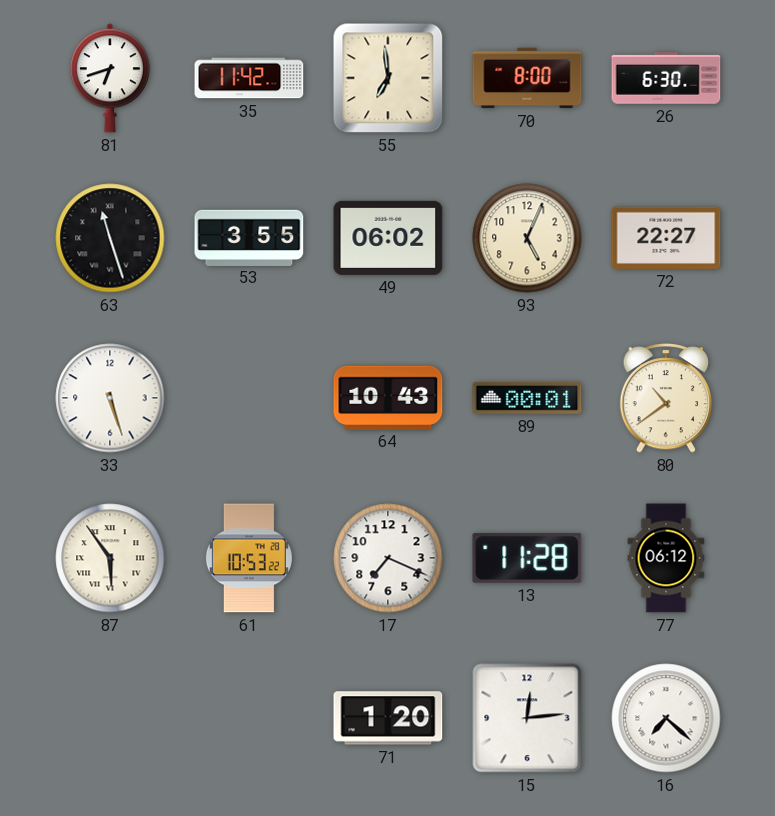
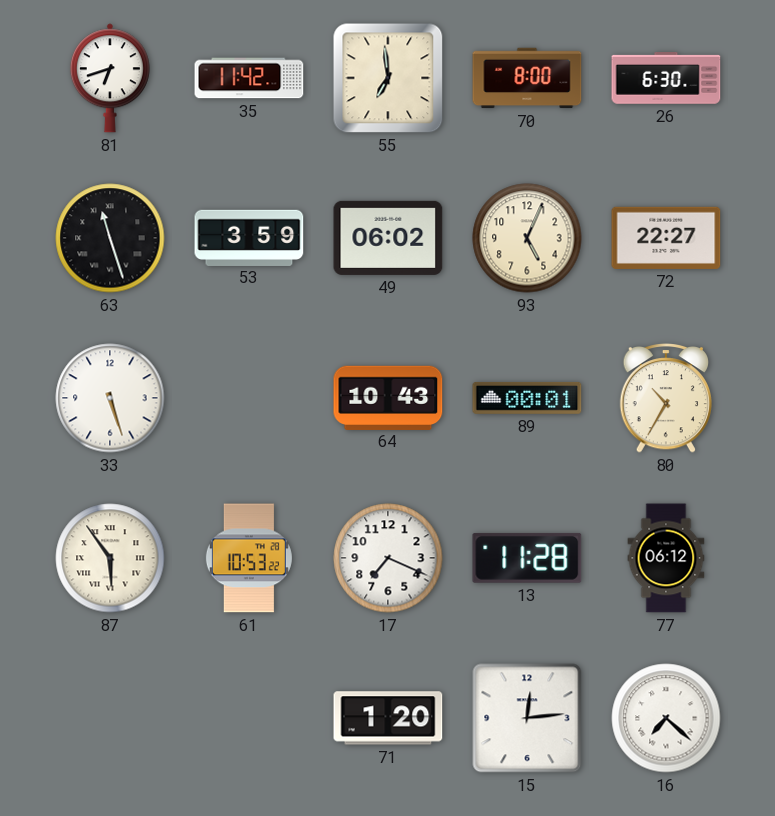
53: 3:55 -> 3:59 (249, 237)
80: 10:39 -> 10:35 (665, 399)
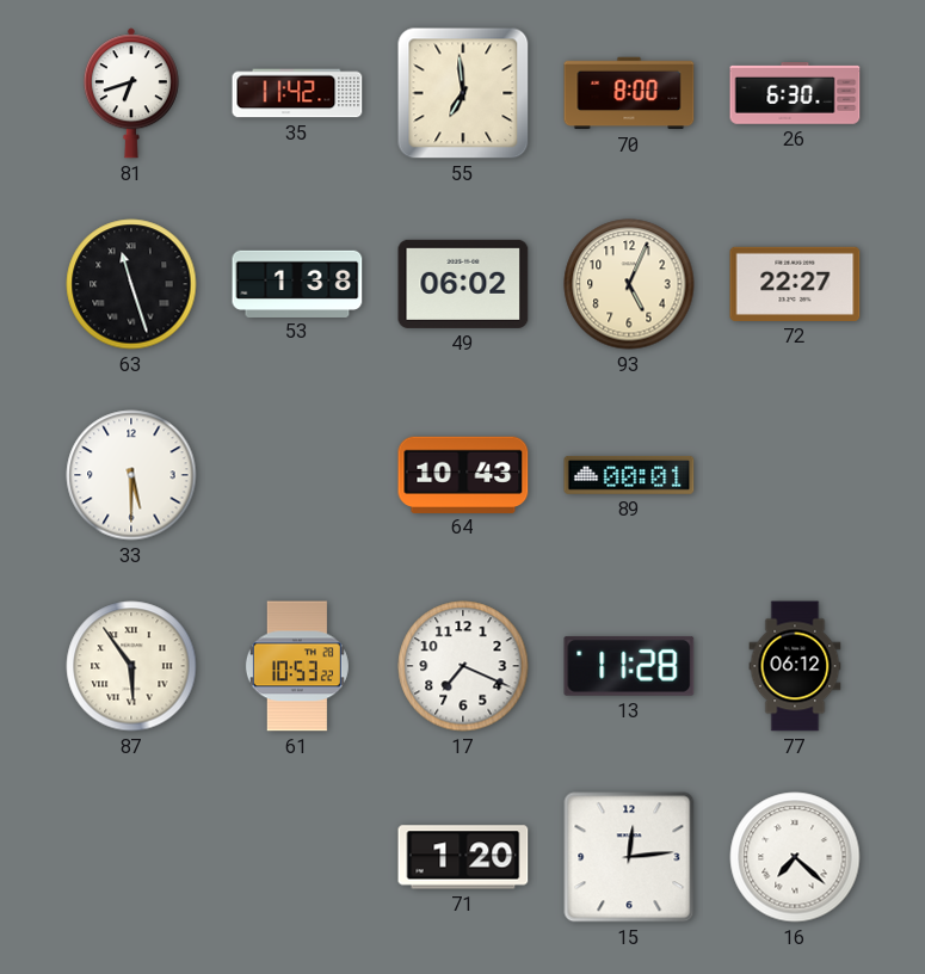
53: 3:59 -> 1:38 (297, 283)
33: 5:27 -> 5:30 (131, 475)
80: 10:35 -> none (665, 399)
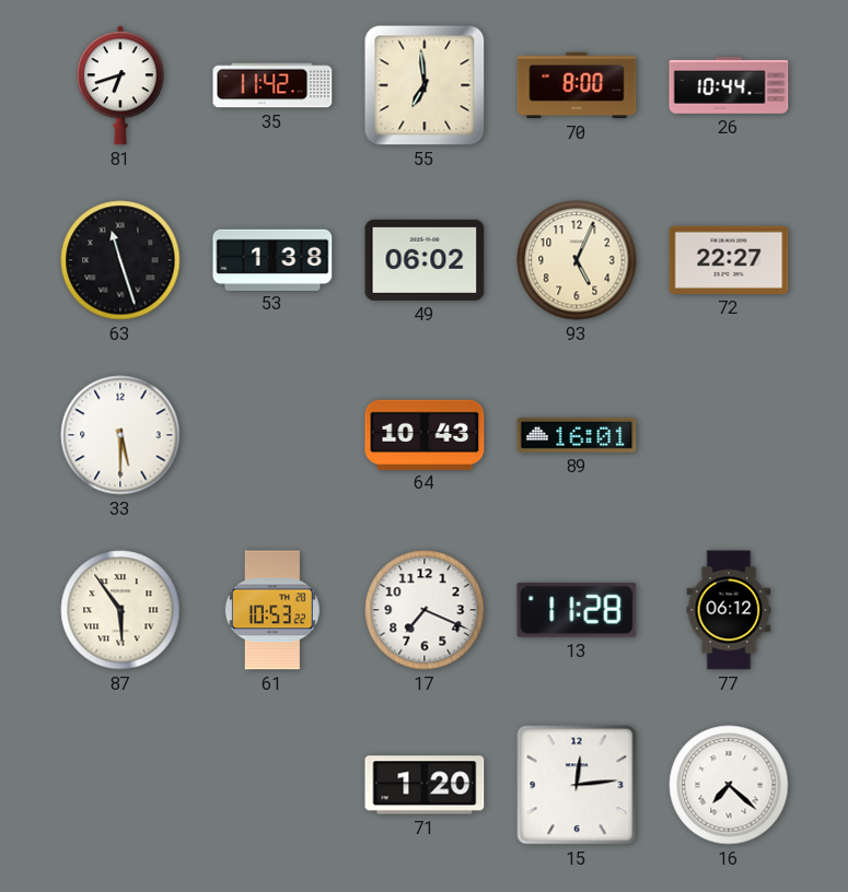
26: 6:30 -> 10:44 (729, 86)
89: 00:01 -> 16:01 (577, 435)
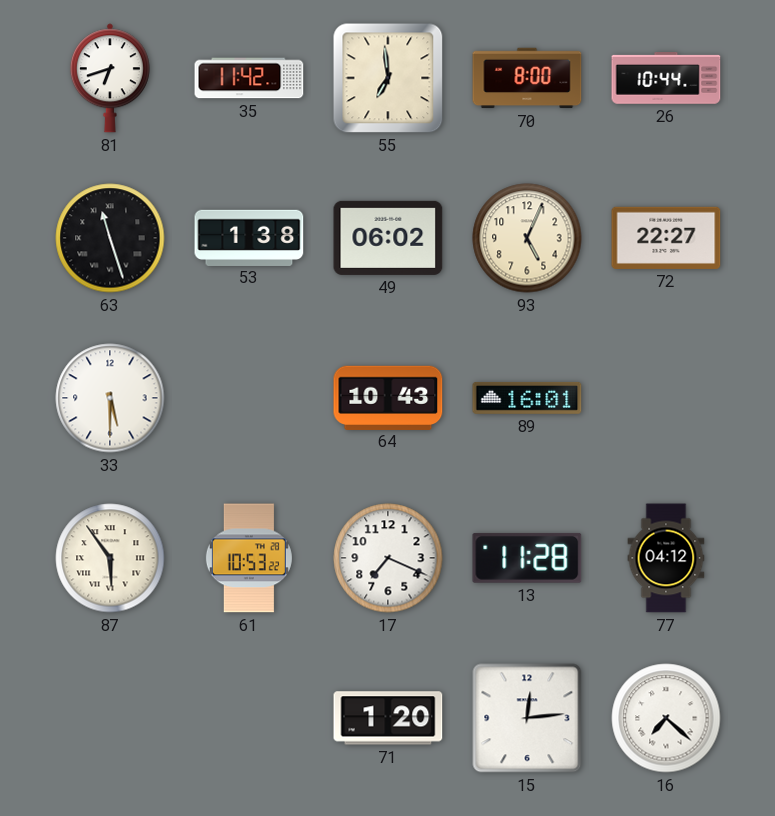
77: 06:12 -> 04:12 (666, 558)
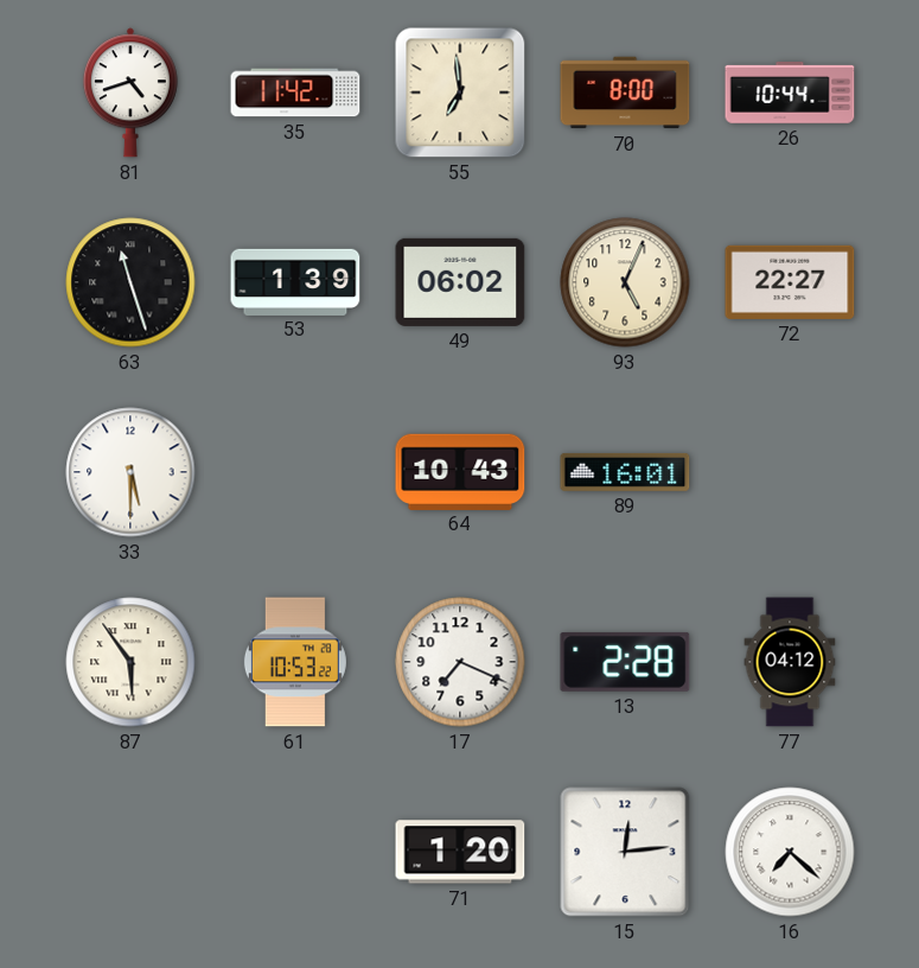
81: 6:42 -> 4:42 (130, 93)
53: 1:38 -> 1:39 (295, 281)
13: 11:28 -> 2:28 (625, 662)
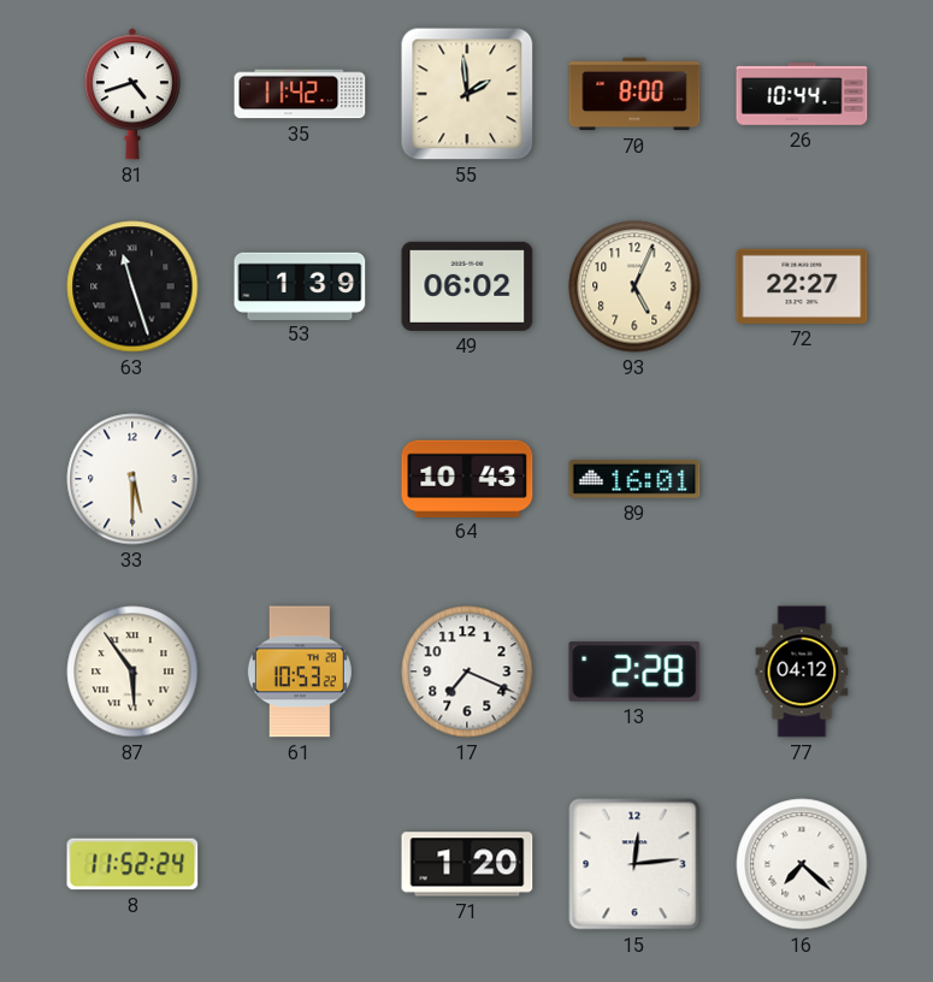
55: 6:59 -> 1:59 (467, 94)
8: none -> 11:52 (132, 864)
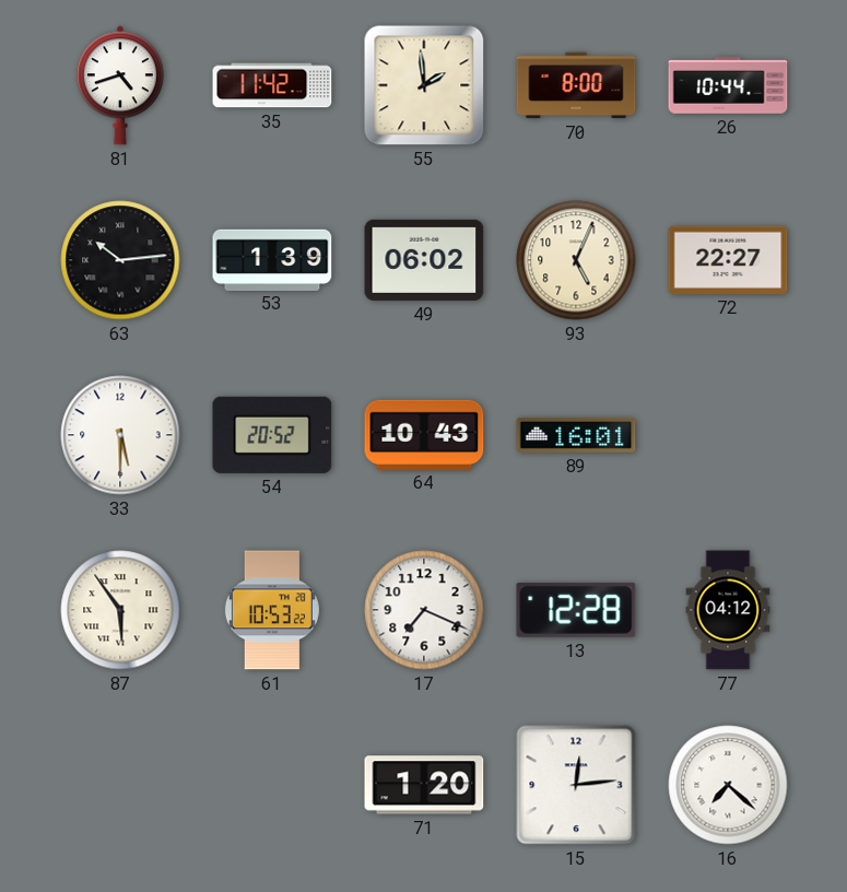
63: 11:27 -> 10:14 (120, 260)
54: none -> 20:52 (272, 435)
13: 2:28 -> 12:28 (576, 610)
8: 11:52 -> none (132, 864)
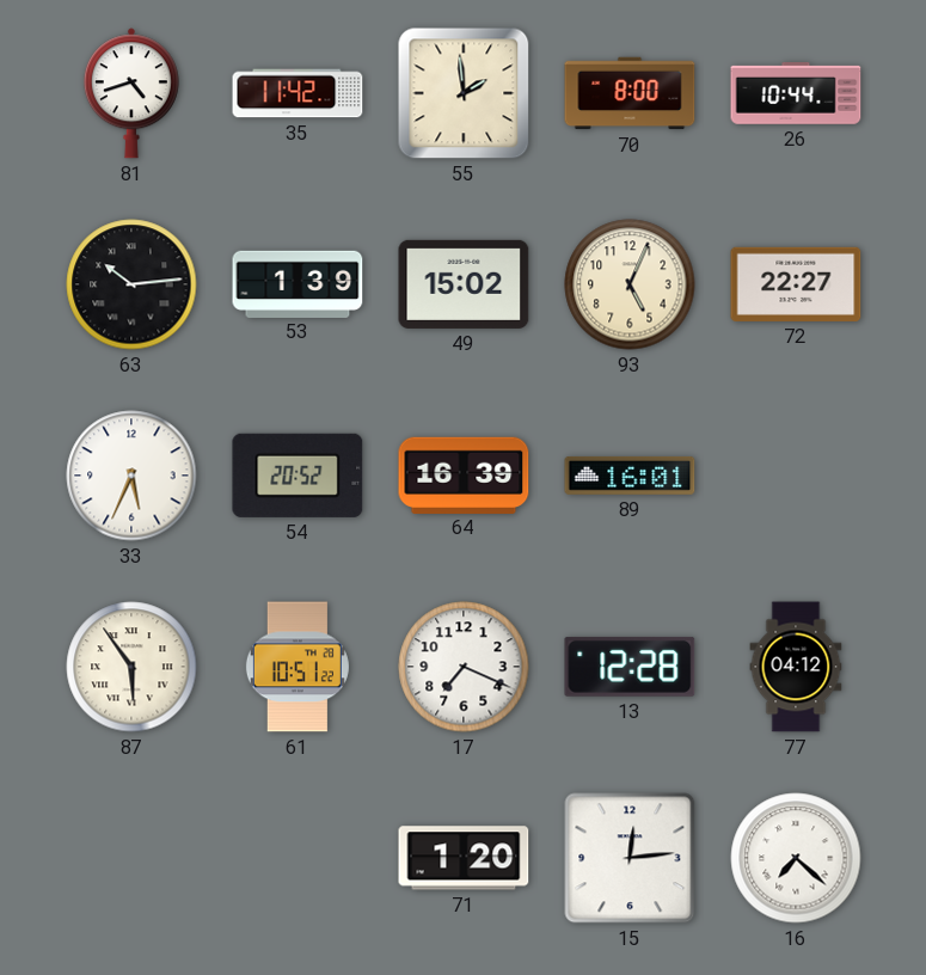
49: 06:02 -> 15:02 (464, 284)
33: 5:30 -> 5:34 (131, 476)
64: 10:43 -> 16:39 (464, 474)
61: 10:53 -> 10:51 (298, 667)
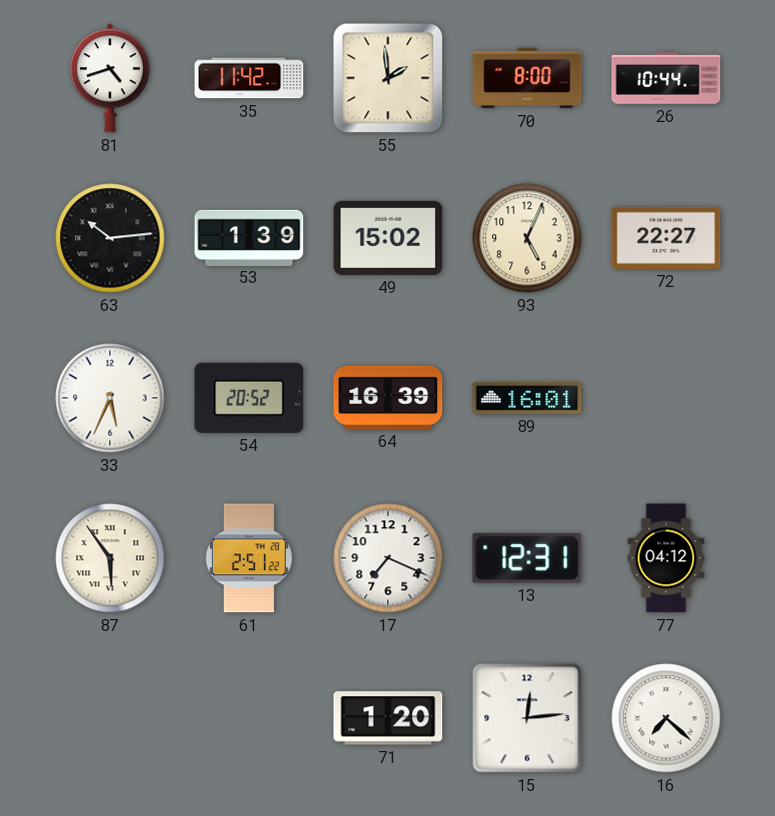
61: 10:51 -> 2:51 (249, 558)
13: 12:28 -> 12:31 (527, 558)
